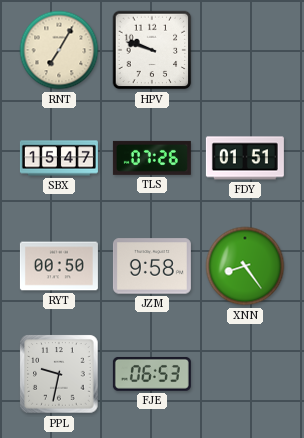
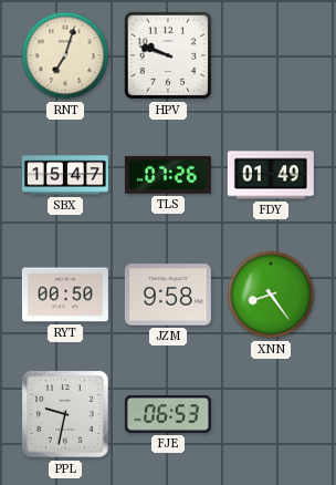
RNT: 7:05 -> 7:03 (65, 55)
FDY: 01:51 -> 01:49 (271, 175)
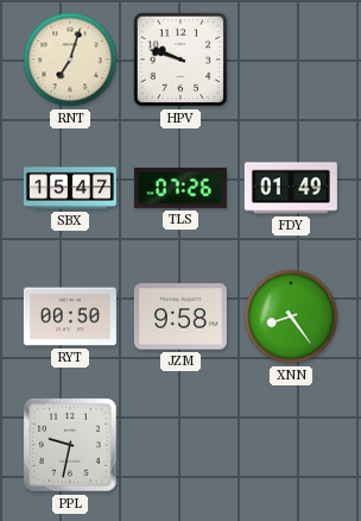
FJE: 06:53 -> none (168, 414)
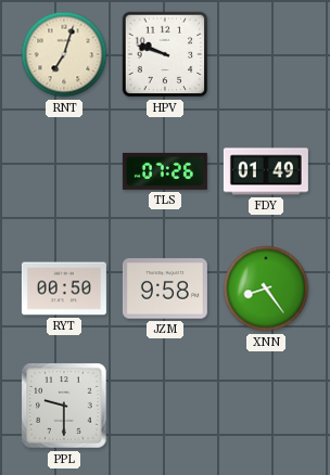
SBX: 15:47 -> none (70, 188)
PPL: 9:32 -> 9:30 (64, 406)
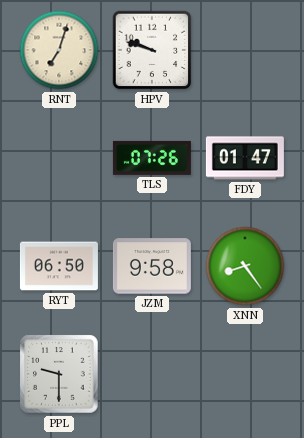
FDY: 01:49 -> 01:47 (245, 158)
RYT: 00:50 -> 06:50 (59, 266)
